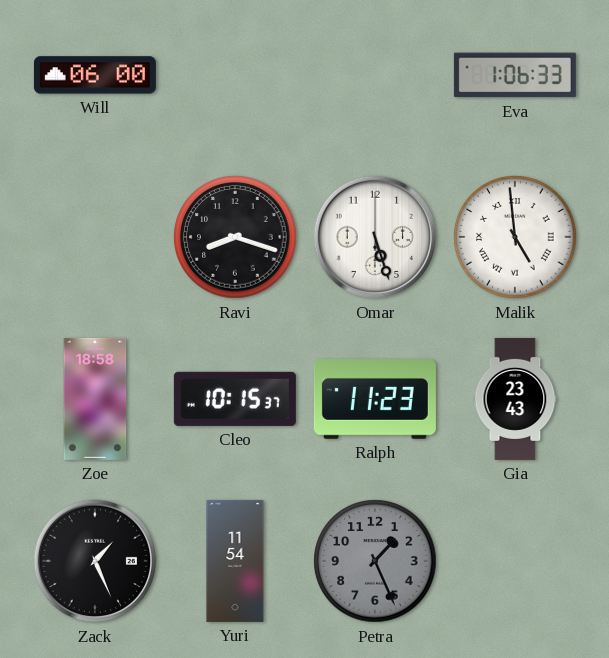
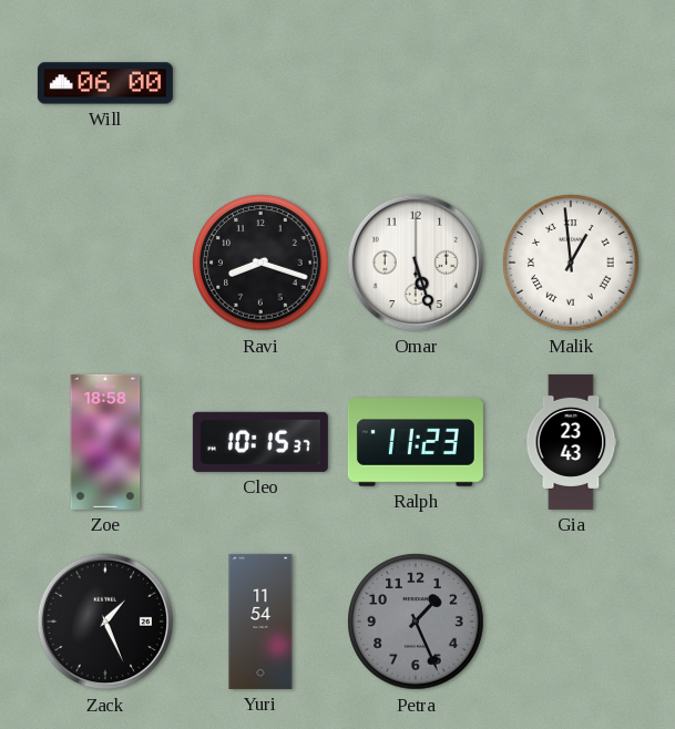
Eva: 1:06 -> none (515, 75)
Malik: 4:59 -> 12:59 (571, 263)
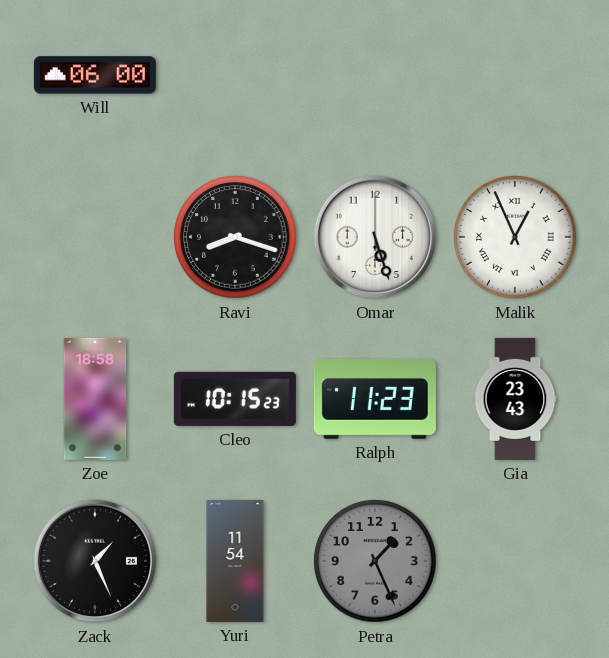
Malik: 12:59 -> 12:56 (515, 237)
Cleo: 10:15:37 -> 10:15:23 (235, 399)
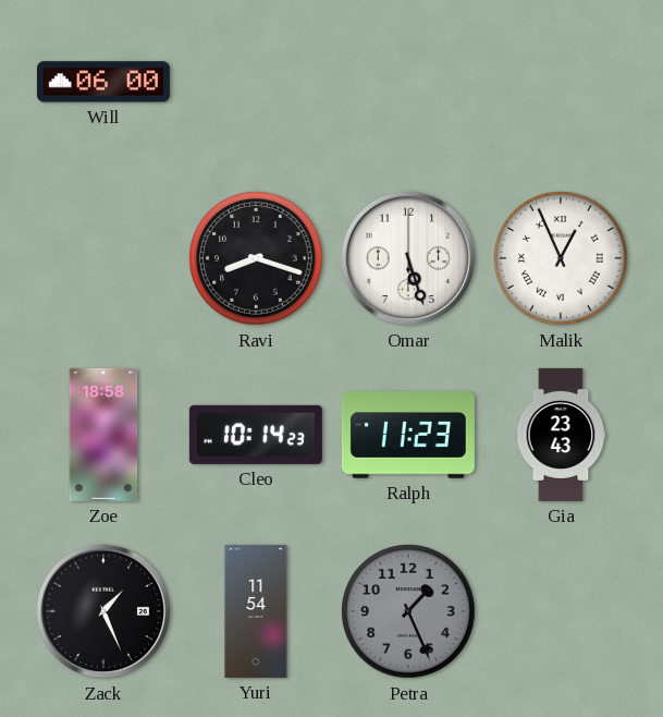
Cleo: 10:15 -> 10:14 (256, 435)
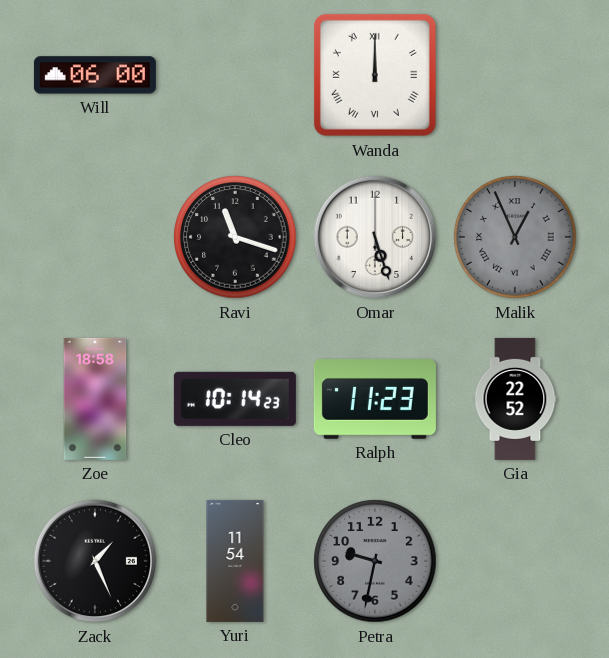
Wanda: none -> 12:00 (375, 75)
Ravi: 8:18 -> 11:18 (235, 237)
Malik dial: white -> grey (515, 237)
Gia: 23:43 -> 22:52 (515, 399)
Petra: 1:26 -> 9:32 (375, 561)
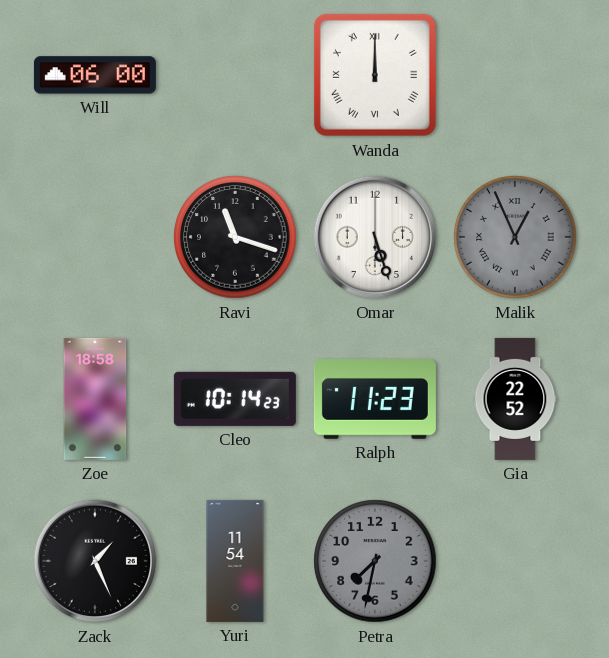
Petra: 9:32 -> 7:32 (375, 561)
